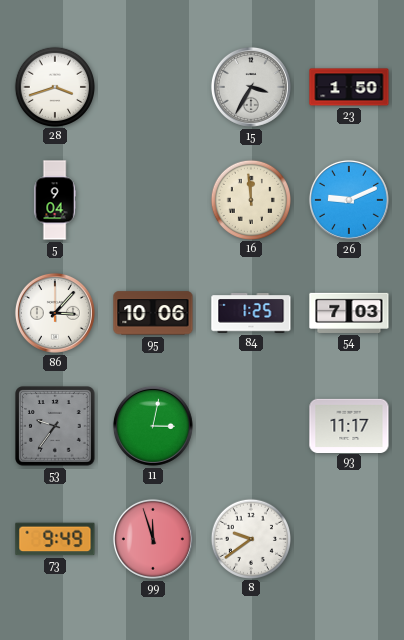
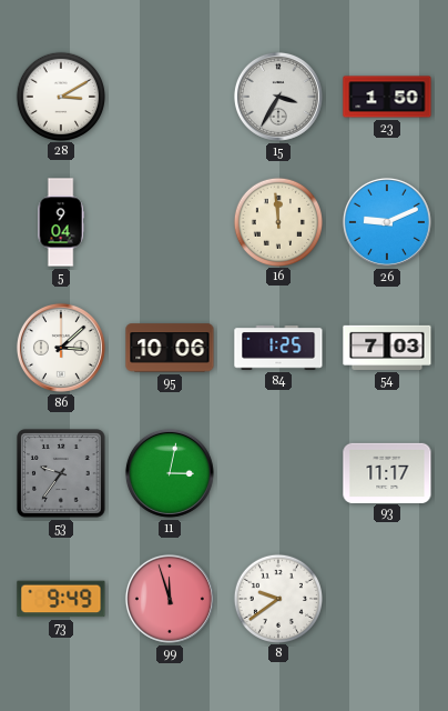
28: 3:42 -> 3:10 (60, 96)
86: 3:07 -> 3:08 (61, 348)
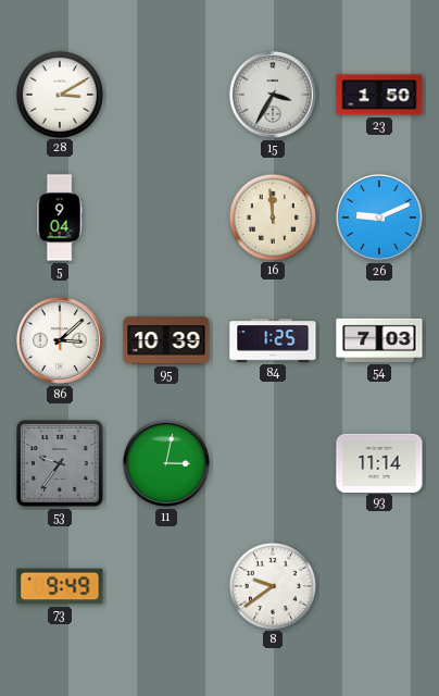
95: 10:06 -> 10:39 (166, 340)
93: 11:17 -> 11:14 (379, 462)
99: 11:57 -> none (170, 599)
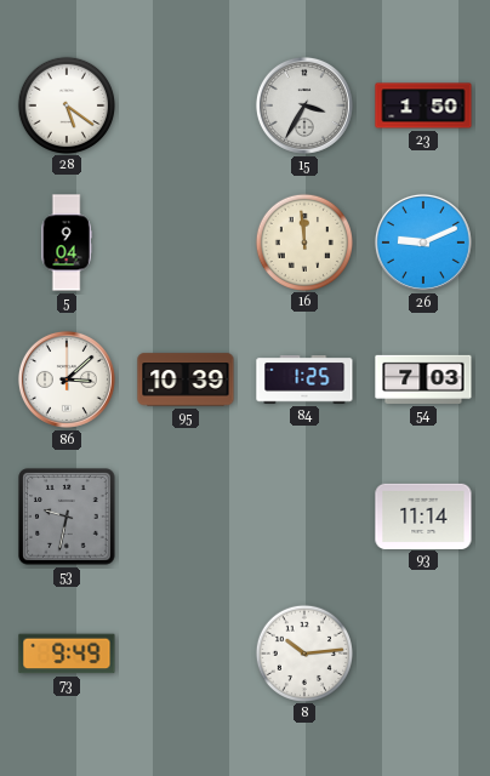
28: 3:10 -> 5:21 (65, 104)
53: 9:36 -> 9:32 (67, 517)
11: 3:02 -> none (166, 463)
8: 9:39 -> 10:14 (303, 652)
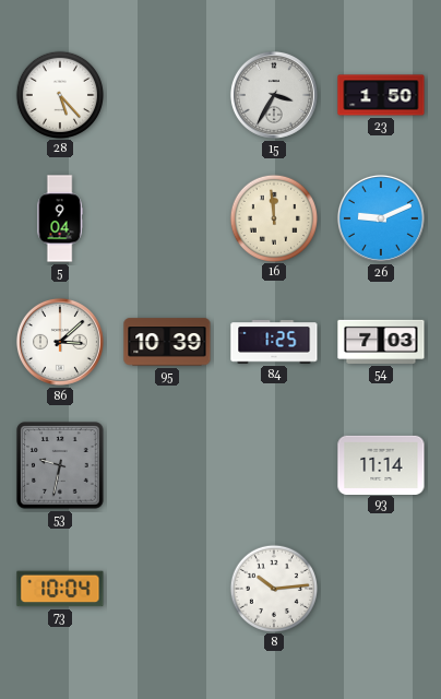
28: 5:21 -> 5:23 (59, 94)
73: 9:49 -> 10:04 (60, 589)
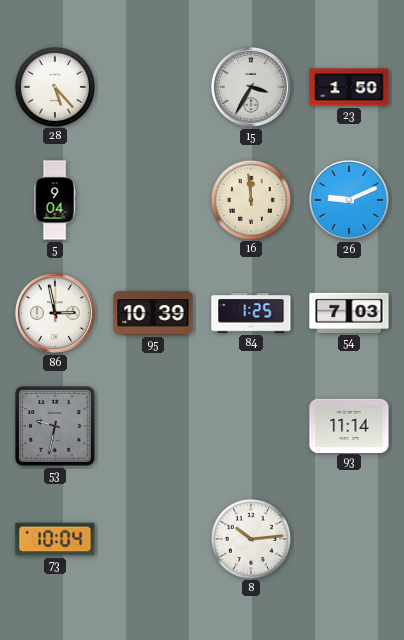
86: 3:08 -> 2:58 (55, 313)
